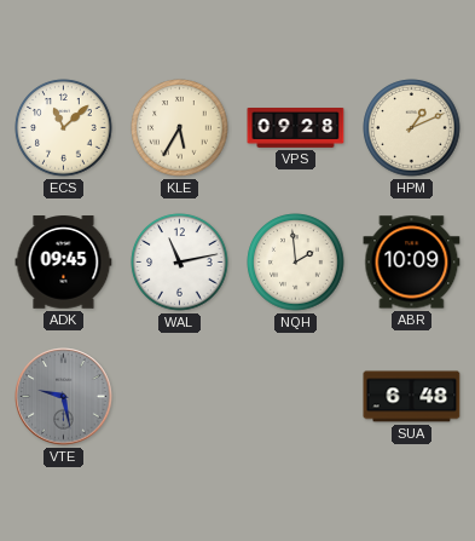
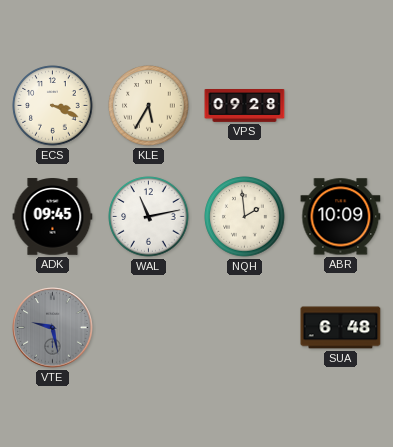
ECS: 11:08 -> 3:19 (53, 106)
HPM: 1:11 -> none (412, 128)
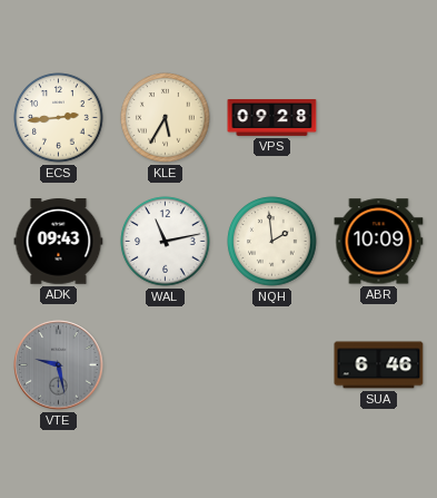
ECS: 3:19 -> 2:44 (59, 118)
ADK: 09:45 -> 09:43 (59, 242)
SUA: 6:48 -> 6:46 (379, 365)
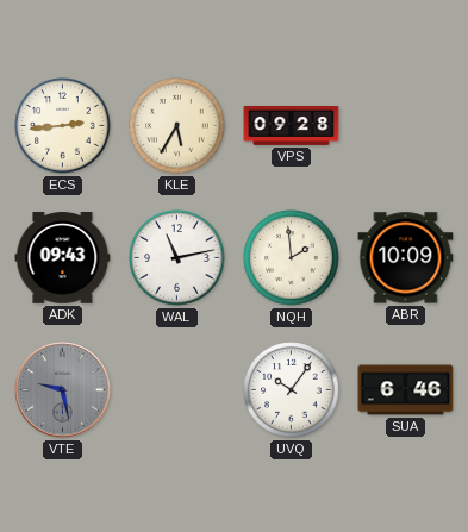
UVQ: none -> 10:06 (292, 390)
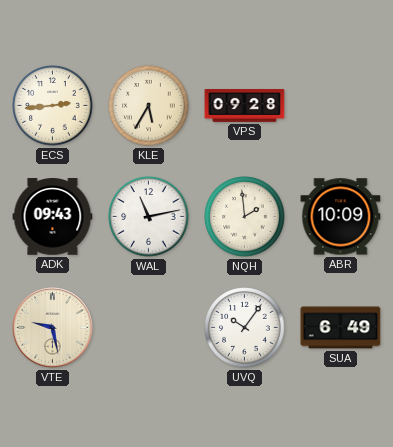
VTE dial: grey -> cream (53, 328)
SUA: 6:46 -> 6:49 (341, 328)
